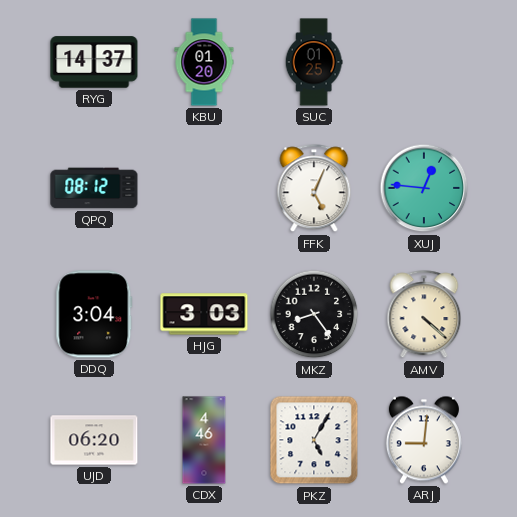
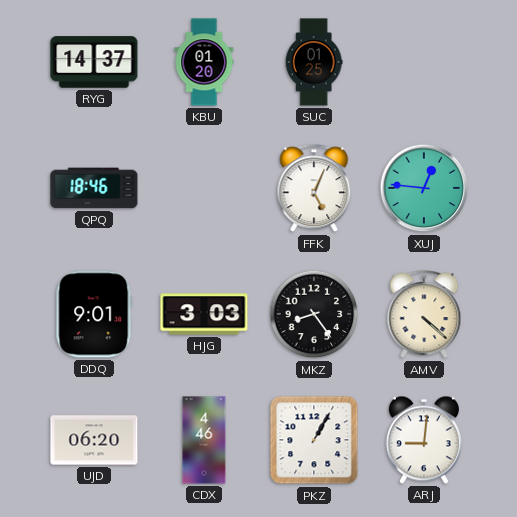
QPQ: 08:12 -> 18:46 (94, 188)
DDQ: 3:04 -> 9:01 (94, 314)
PKZ: 5:05 -> 1:05 (314, 440)
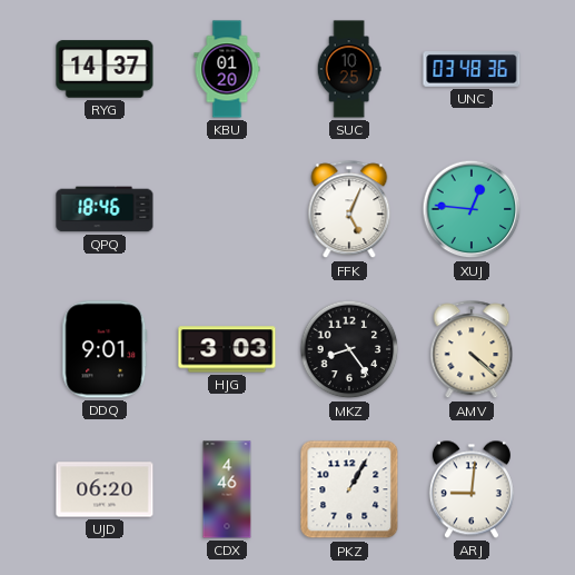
SUC: 01:25 -> 10:25 (349, 69)
UNC: none -> 03:48 (472, 69)
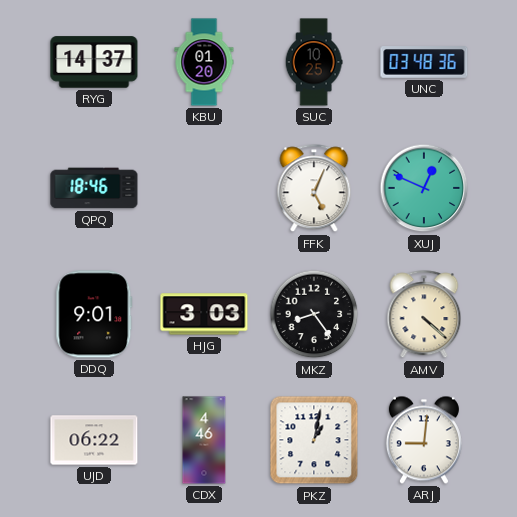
XUJ: 12:46 -> 12:49 (424, 188)
UJD: 06:20 -> 06:22 (94, 440)
PKZ: 1:05 -> 1:02 (314, 440)
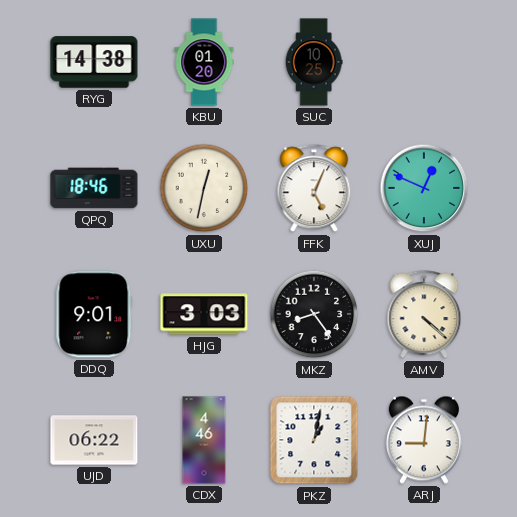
RYG: 14:37 -> 14:38 (94, 62)
UNC: 03:48 -> none (424, 62)
UXU: none -> 12:32 (204, 188)
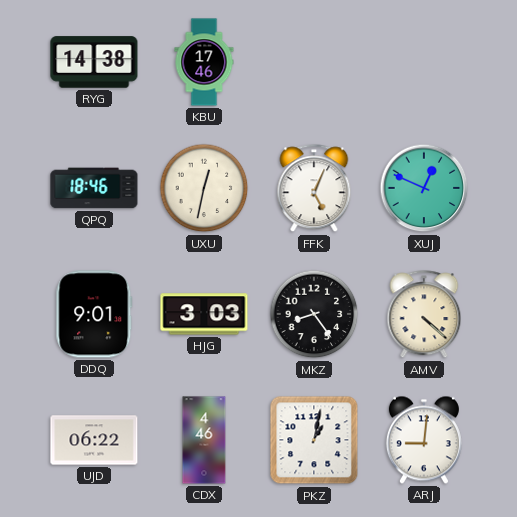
KBU: 01:20 -> 17:46 (204, 62)
SUC: 10:25 -> none (314, 62)
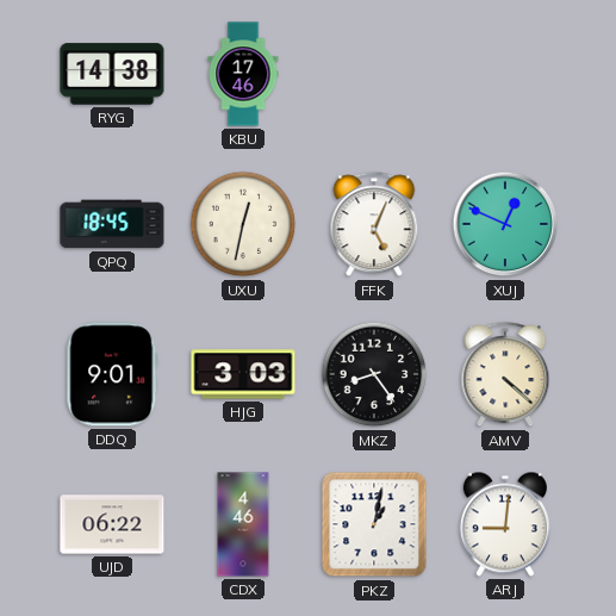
QPQ: 18:46 -> 18:45 (112, 224)
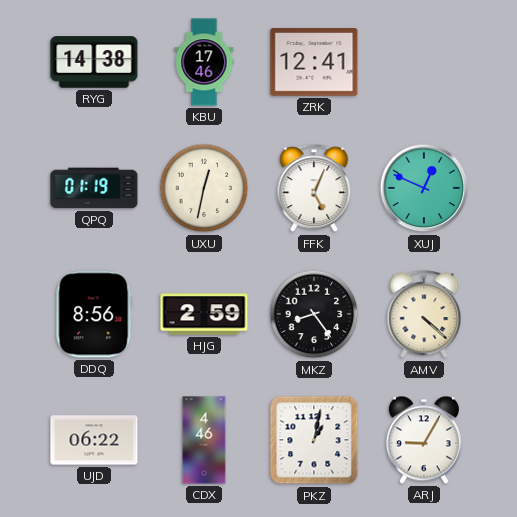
ZRK: none -> 12:41 (314, 62)
QPQ: 18:45 -> 01:19 (94, 188)
DDQ: 9:01 -> 8:56 (94, 314)
HJG: 3:03 -> 2:59 (204, 314)
ARJ: 9:01 -> 9:05 (424, 440)
